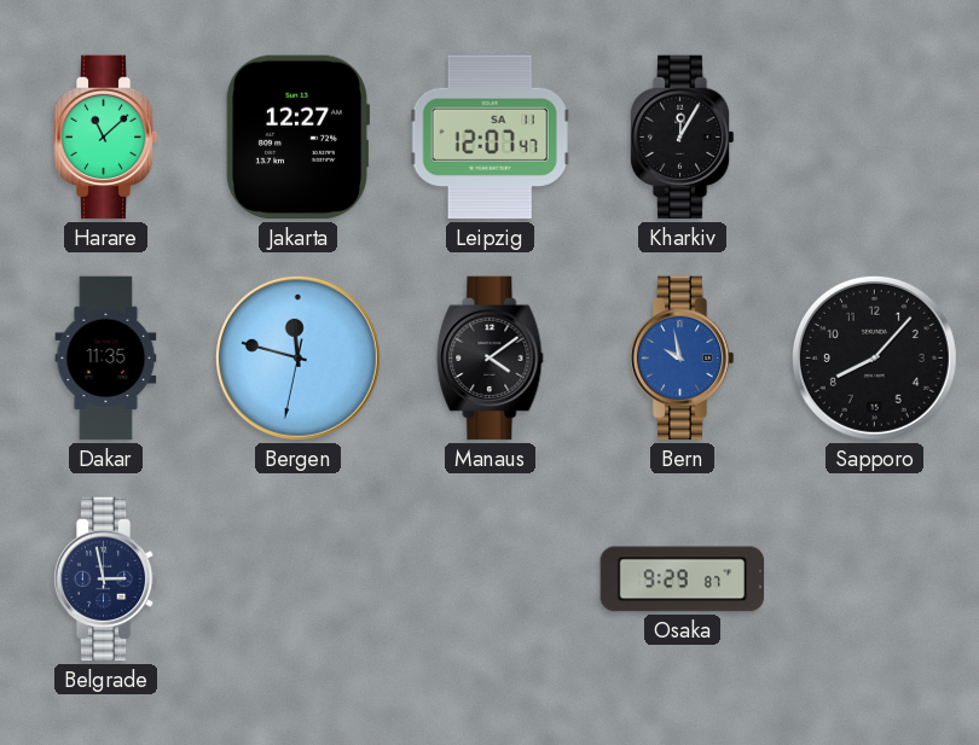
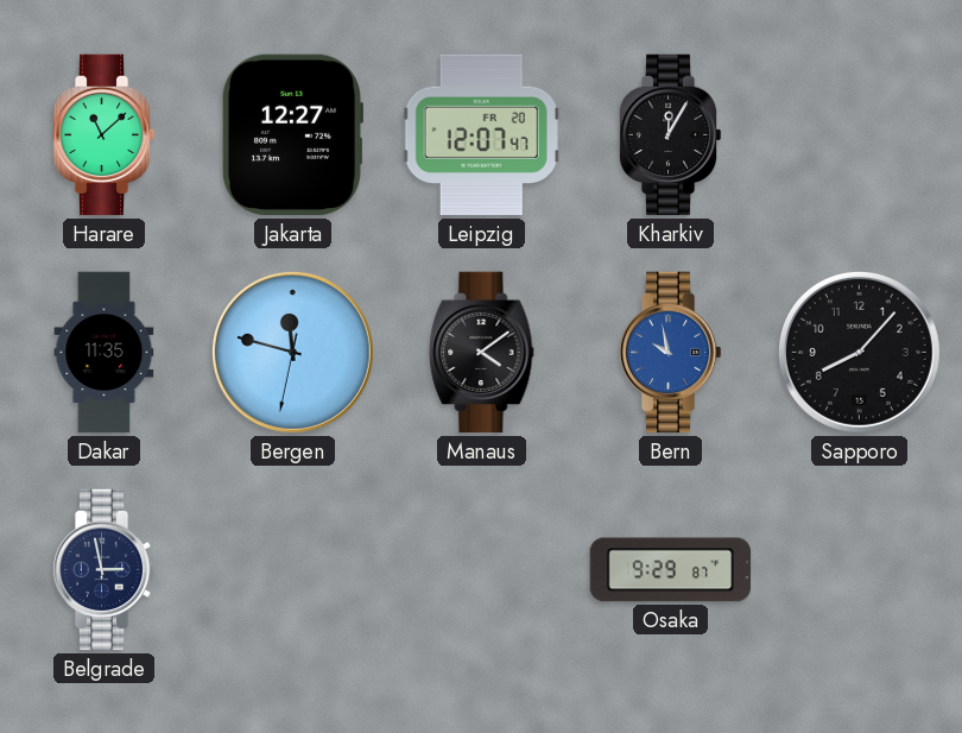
Leipzig date: SA 11 -> FR 20 (481, 135)
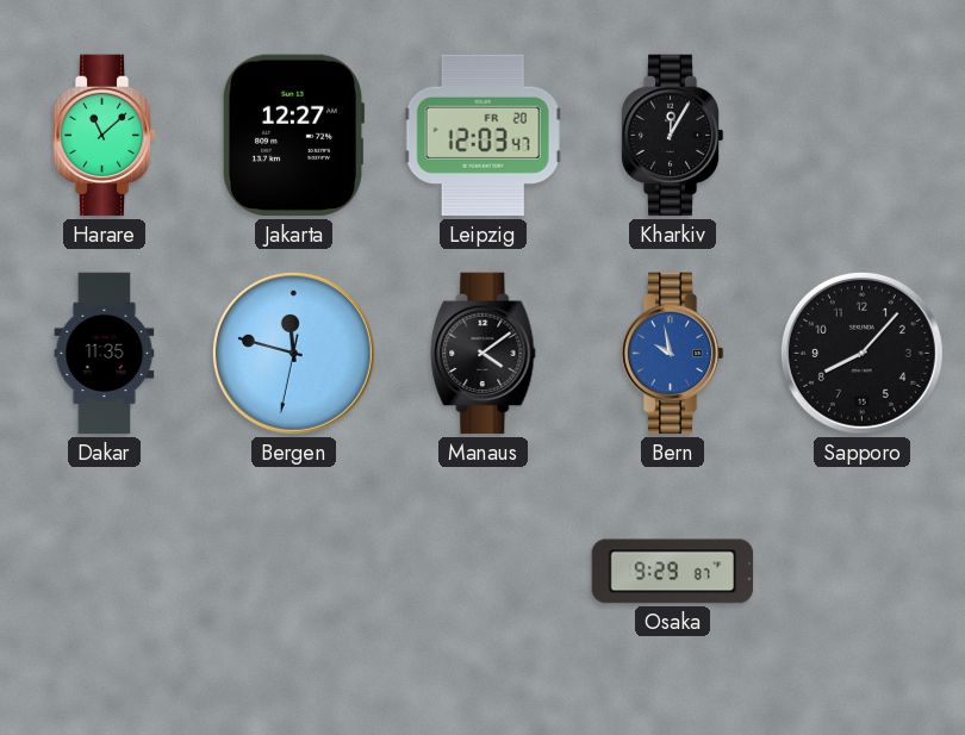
Leipzig: 12:07 -> 12:03 (482, 136)
Belgrade: 2:58 -> none (103, 570)
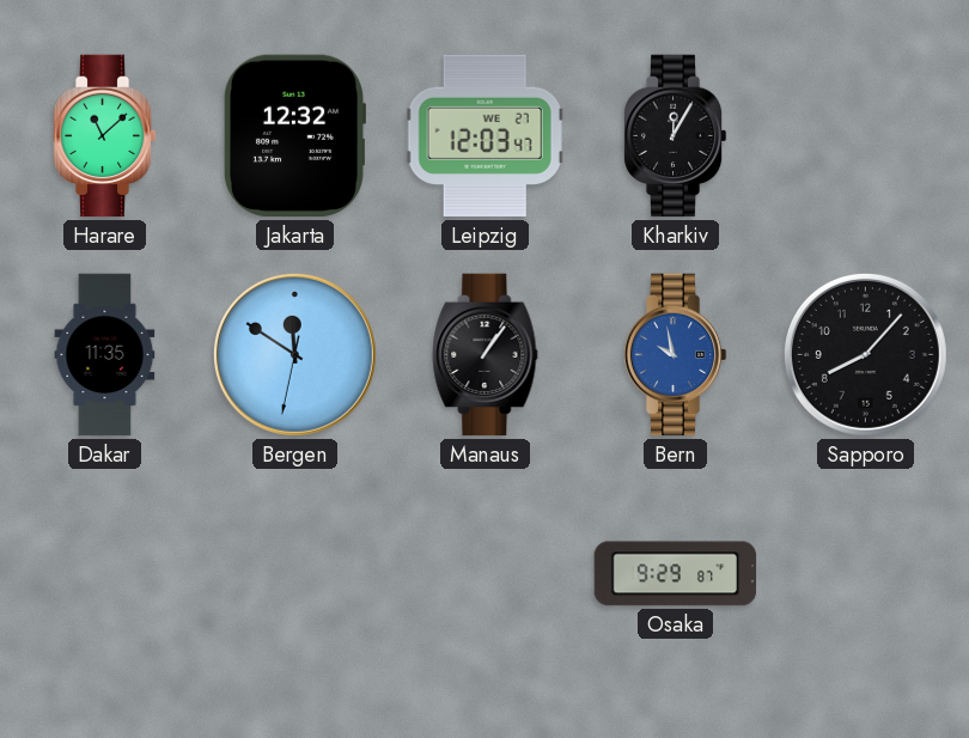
Jakarta: 12:27 -> 12:32 (293, 136)
Leipzig date: FR 20 -> WE 27 (484, 136)
Bergen: 11:47 -> 11:50 (294, 354)
Manaus: 4:09 -> 1:06 (486, 355)
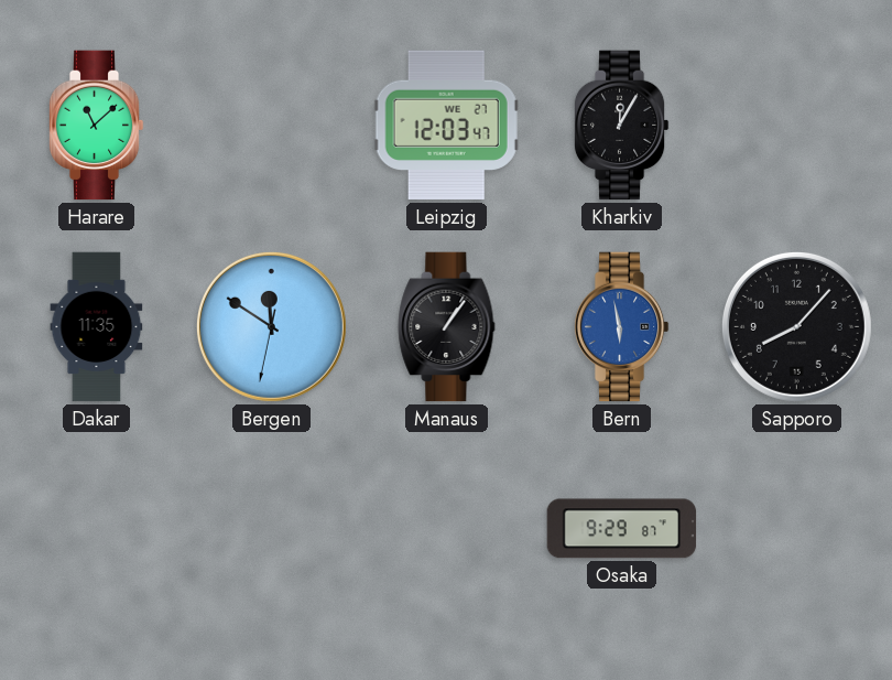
Jakarta: 12:32 -> none (293, 136)
Bern: 9:58 -> 5:58 (621, 327)
